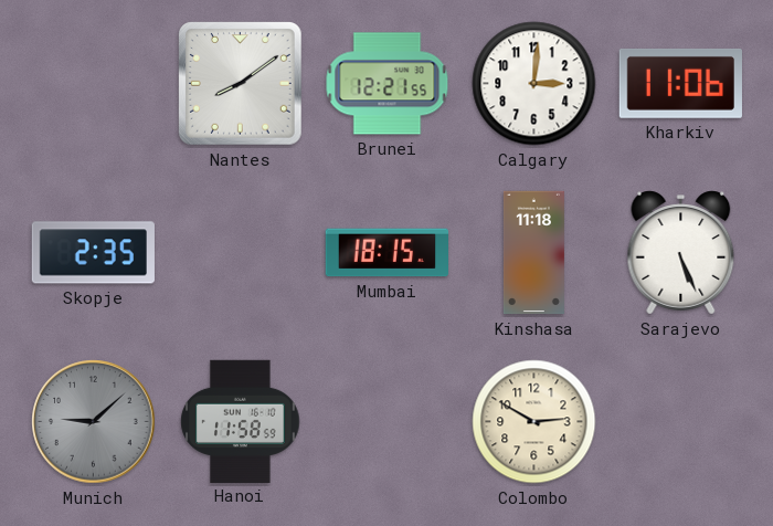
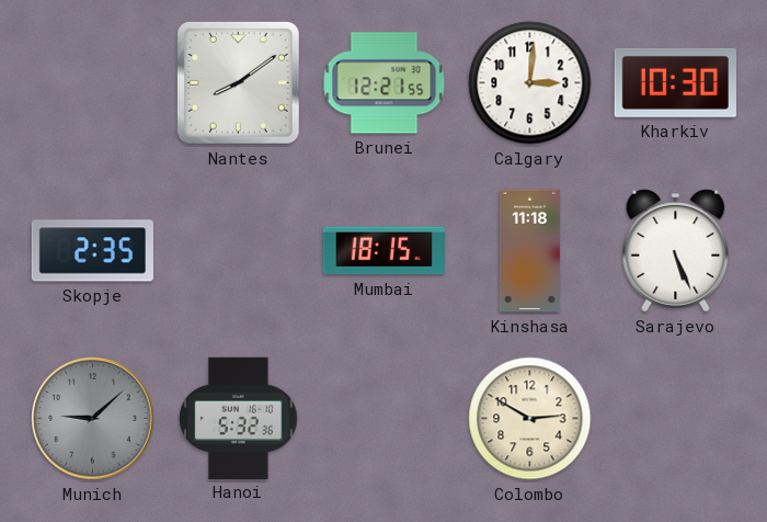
Kharkiv: 11:06 -> 10:30 (675, 82)
Hanoi: 11:58 -> 5:32 (239, 418)
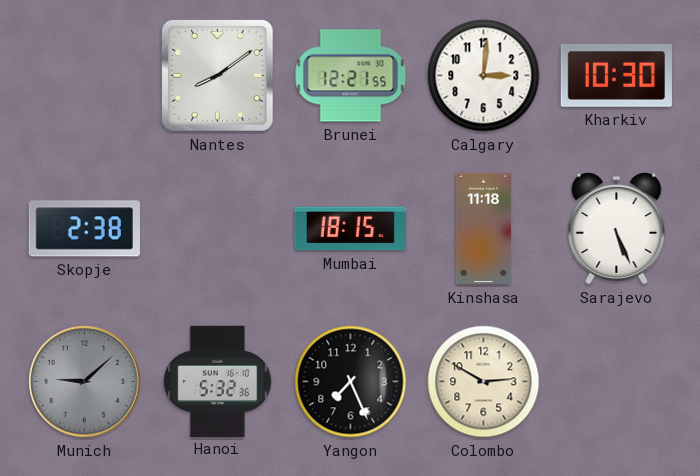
Skopje: 2:35 -> 2:38 (84, 229)
Yangon: none -> 7:26 (351, 382)
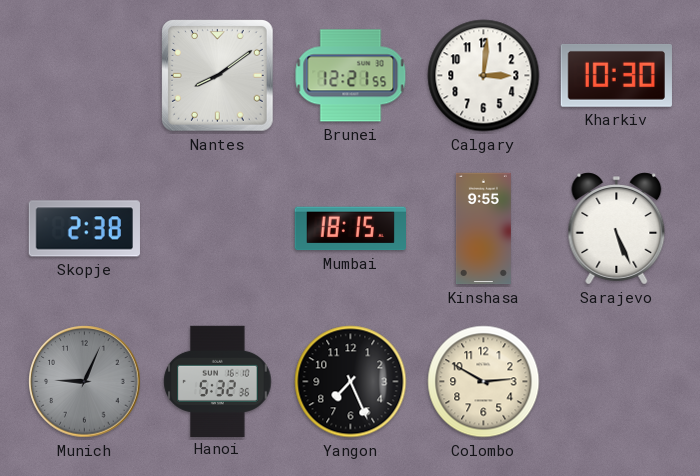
Kinshasa: 11:18 -> 9:55 (483, 229)
Munich: 9:08 -> 9:04 (85, 382)
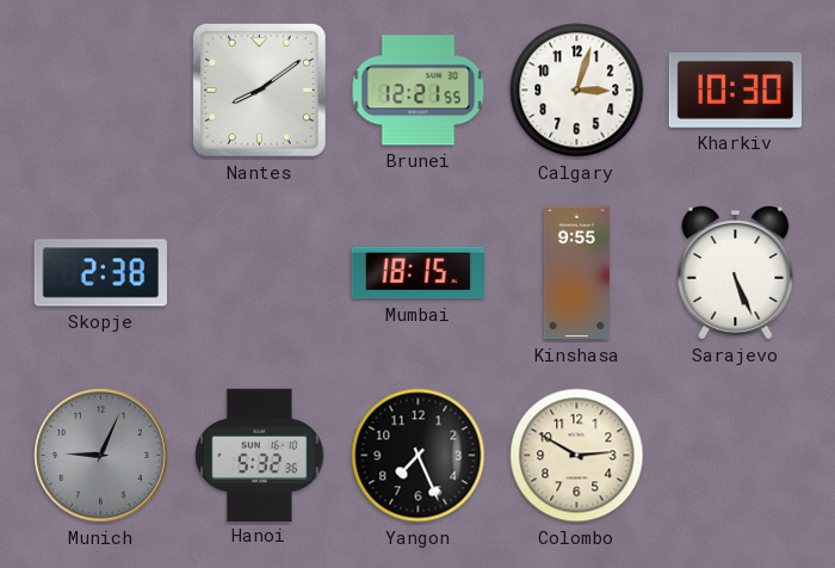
Calgary: 3:01 -> 3:03 (577, 91)
